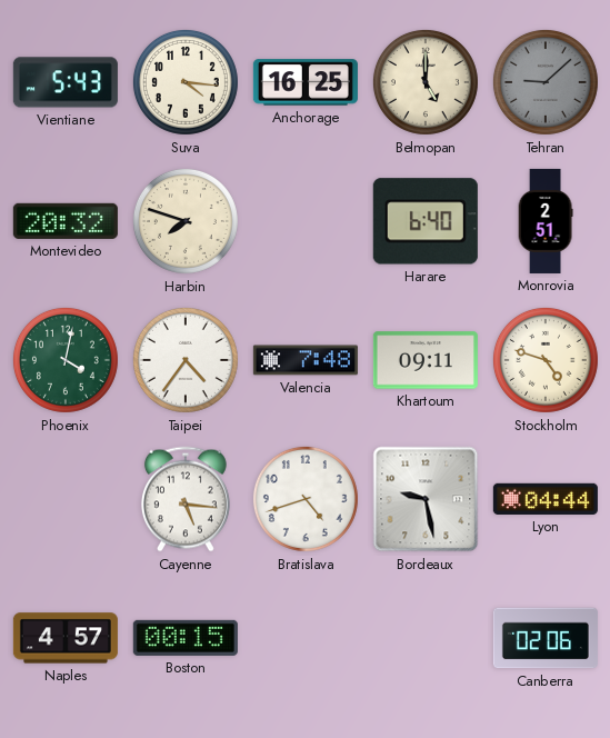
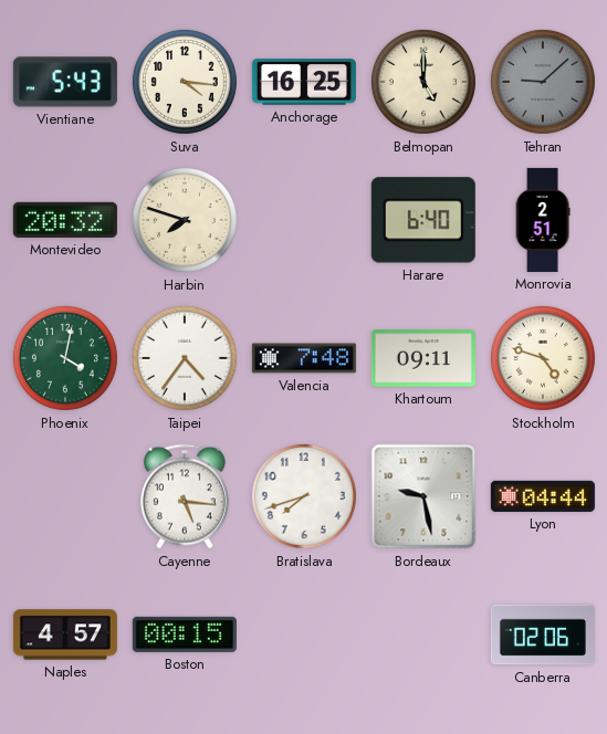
Bratislava: 4:42 -> 7:42 (304, 496)
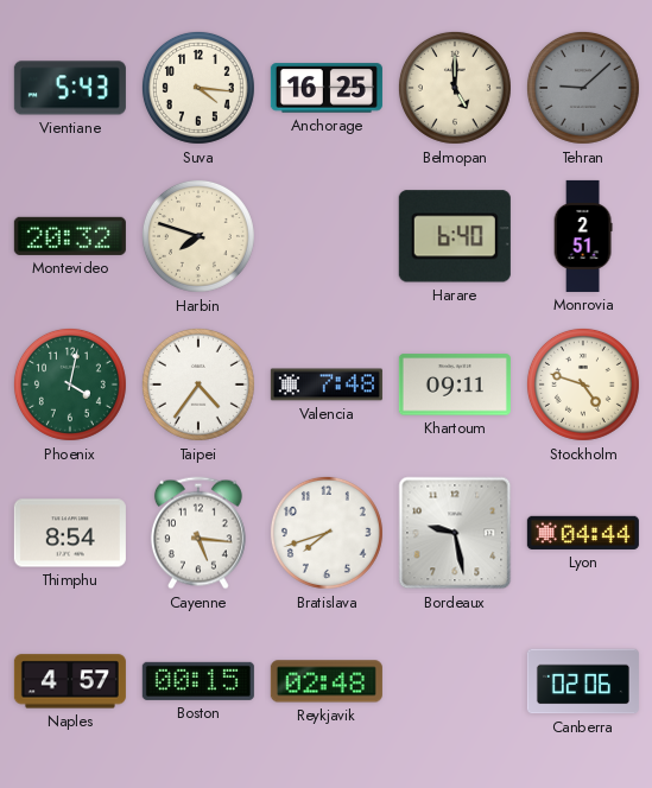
Thimphu: none -> 8:54 (70, 533)
Reykjavik: none -> 02:48 (327, 681)
